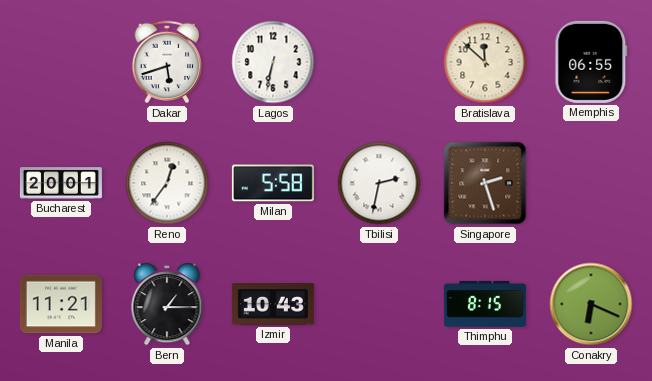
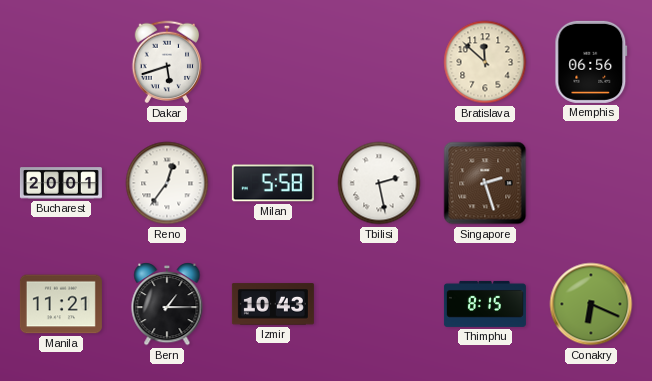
Lagos: 6:32 -> none (273, 62)
Memphis: 06:55 -> 06:56 (591, 62)
Tbilisi: 2:32 -> 2:28 (379, 183)
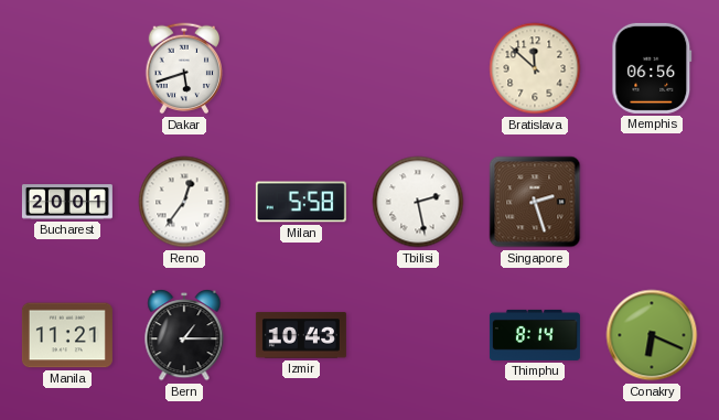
Thimphu: 8:15 -> 8:14 (535, 335)
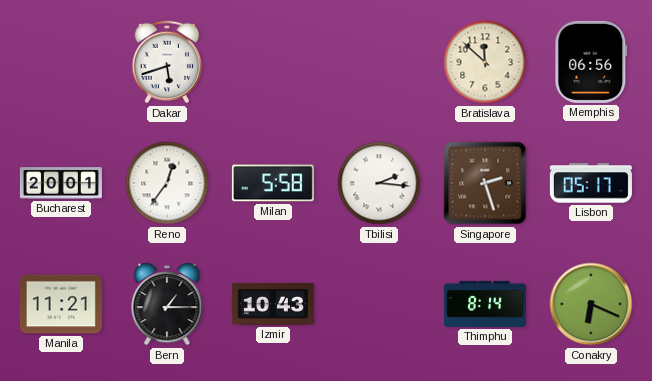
Tbilisi: 2:28 -> 2:16 (379, 183)
Lisbon: none -> 05:17 (591, 183)
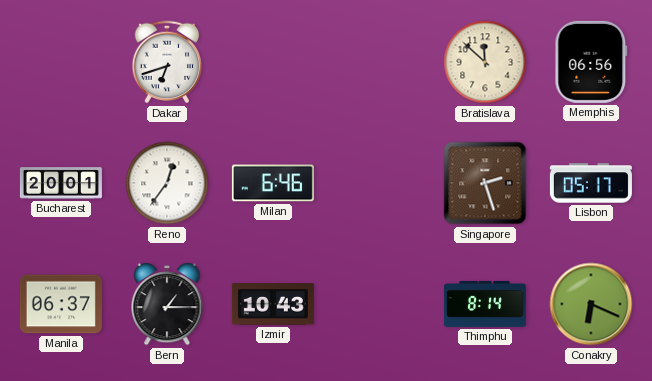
Dakar: 5:42 -> 6:42 (167, 62)
Milan: 5:58 -> 6:46 (273, 183)
Tbilisi: 2:16 -> none (379, 183)
Manila: 11:21 -> 06:37 (61, 304)
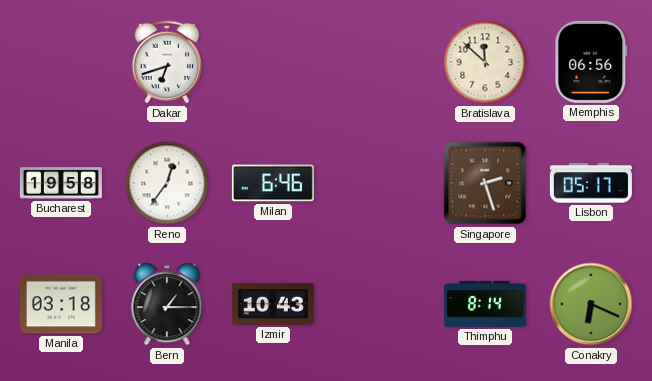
Bucharest: 20:01 -> 19:58 (61, 183)
Manila: 06:37 -> 03:18 (61, 304)
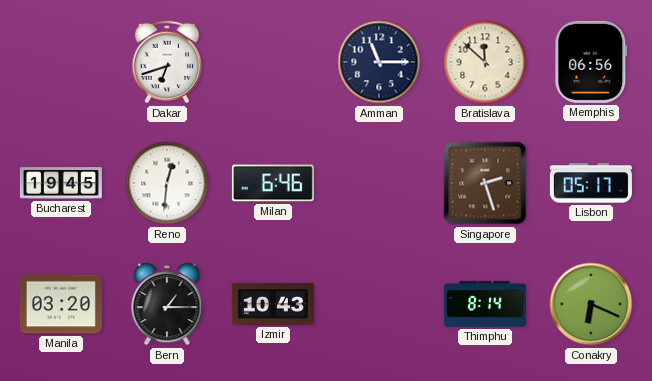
Amman: none -> 11:15 (379, 62)
Bucharest: 19:58 -> 19:45 (61, 183)
Reno: 12:36 -> 12:31 (167, 183)
Manila: 03:18 -> 03:20 (61, 304)
